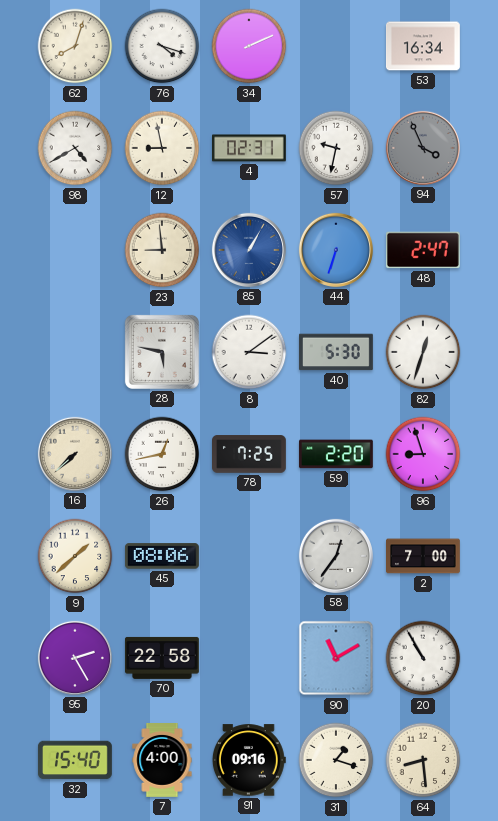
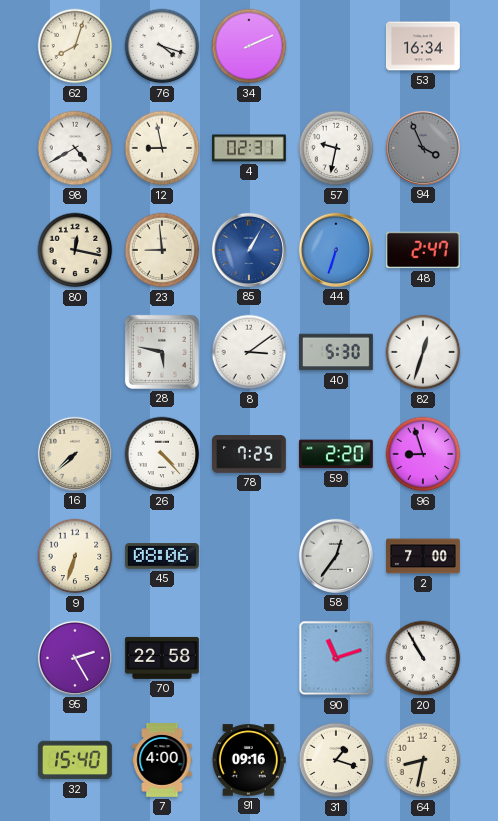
80: none -> 12:17 (75, 250)
26: 12:43 -> 4:23 (162, 454)
9: 1:38 -> 6:33 (75, 556)
90: 11:10 -> 11:12 (336, 658)
64: 8:29 -> 8:32 (423, 760)
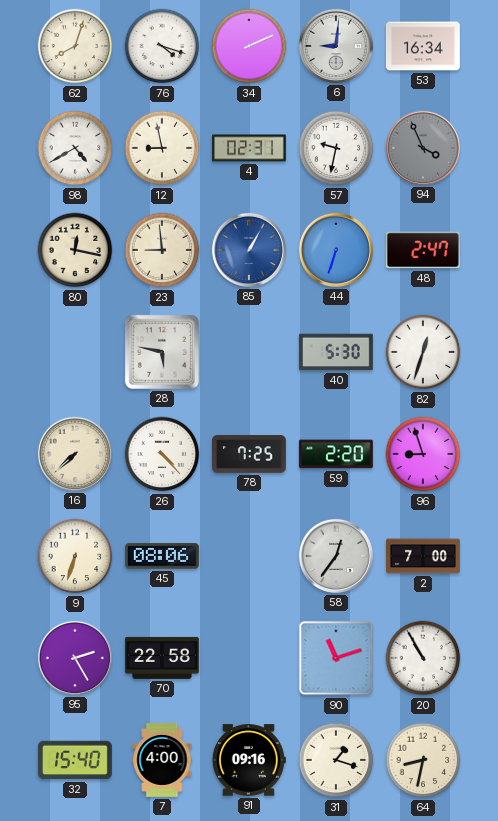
6: none -> 9:01 (336, 46)
8: 3:09 -> none (249, 352)
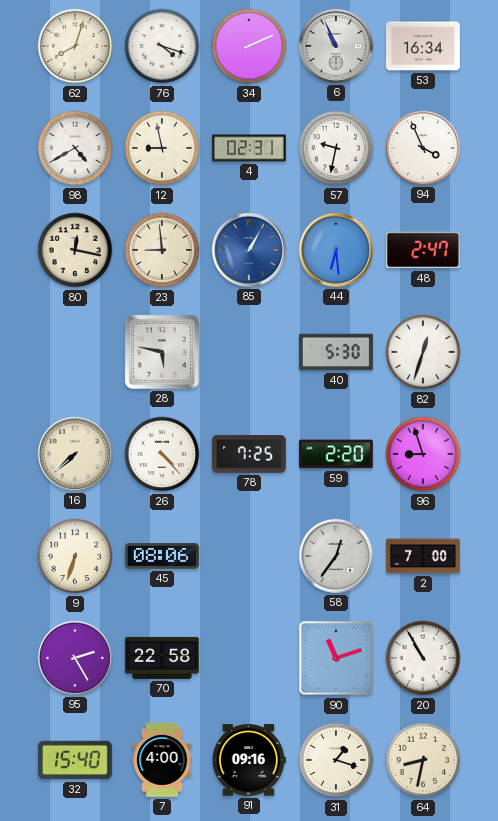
6: 9:01 -> 10:56 (336, 46)
94 dial: grey -> white (423, 148)
44: 6:33 -> 6:29 (336, 250)
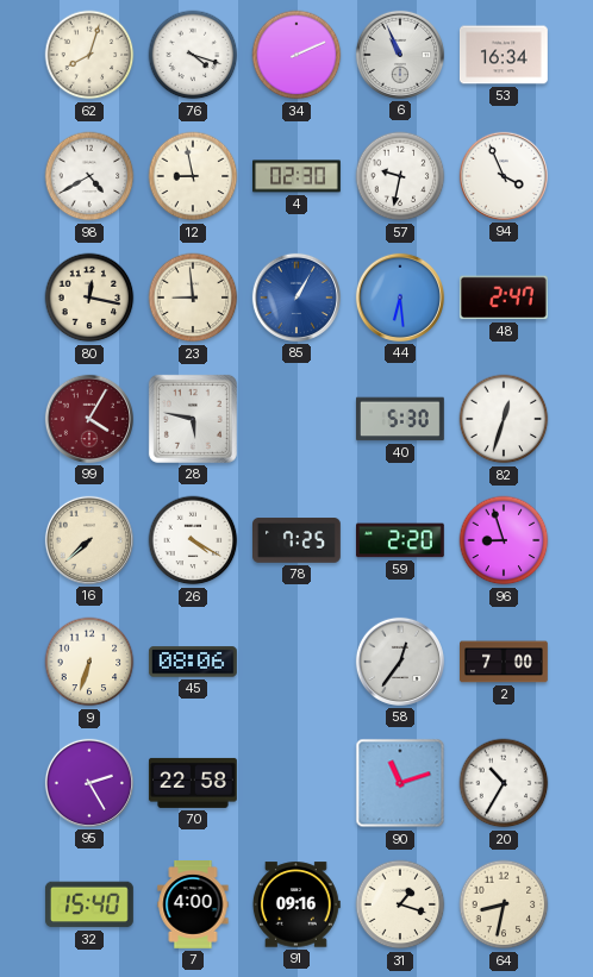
4: 02:31 -> 02:30 (298, 176)
99: none -> 4:05 (89, 419)
26: 4:23 -> 4:20 (193, 540)
20: 10:55 -> 10:35 (504, 783)
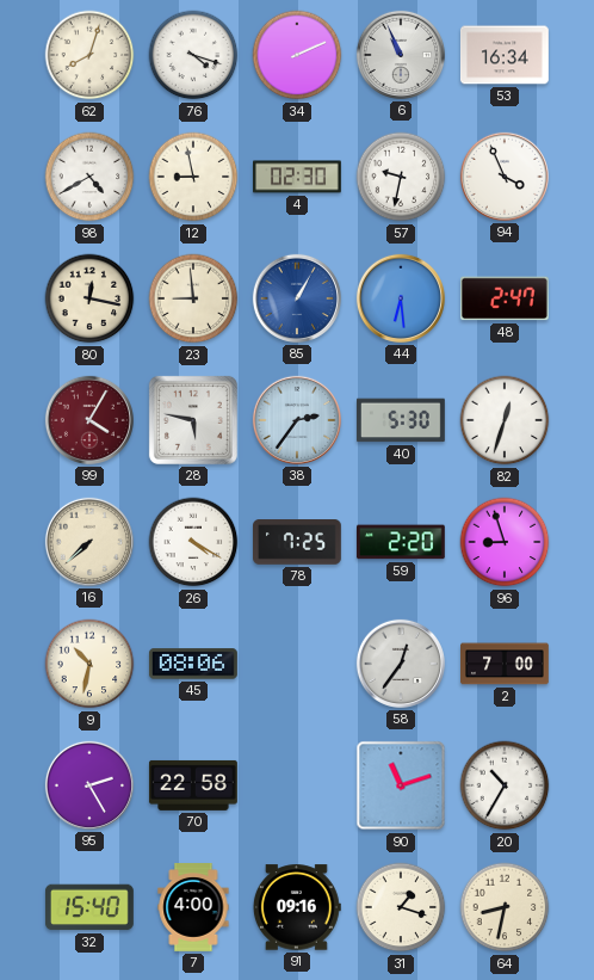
38: none -> 2:36 (297, 420)
9: 6:33 -> 10:32 (89, 664)
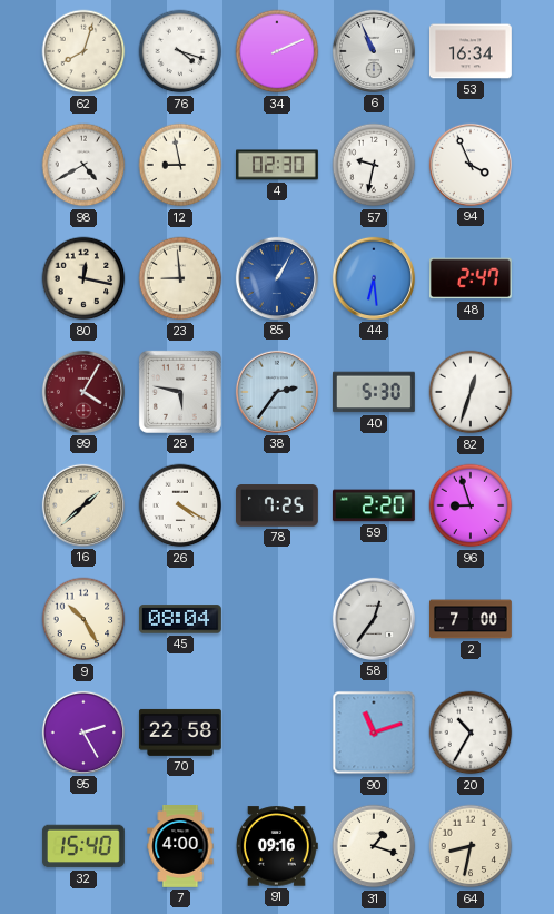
16: 7:38 -> 1:38 (83, 505)
9: 10:32 -> 10:25 (83, 619)
45: 08:06 -> 08:04 (180, 619)
